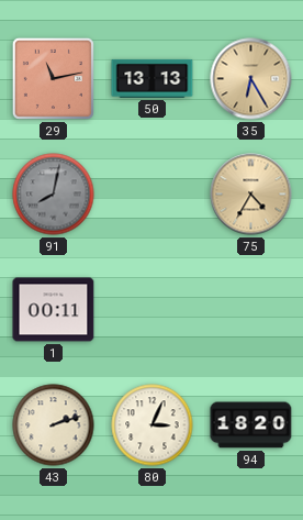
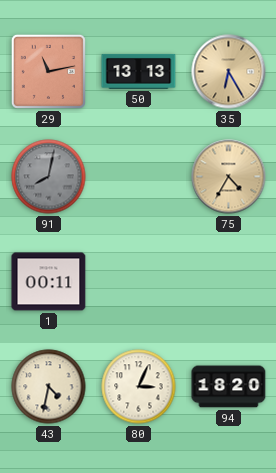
43: 2:12 -> 4:32 (49, 387)
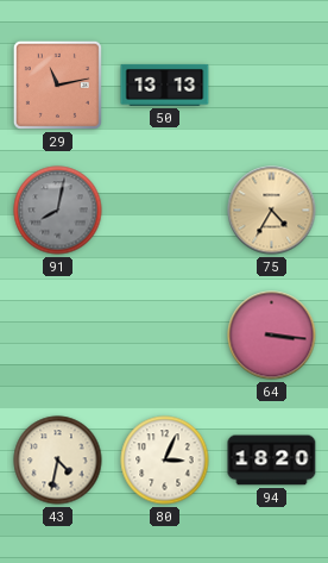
35: 6:25 -> none (229, 72)
1: 00:11 -> none (49, 282)
64: none -> 3:16 (272, 336)
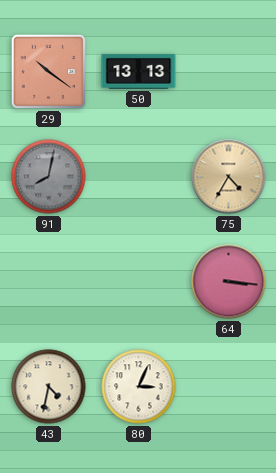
29: 11:13 -> 10:21 (48, 71)
94: 18:20 -> none (272, 461)
